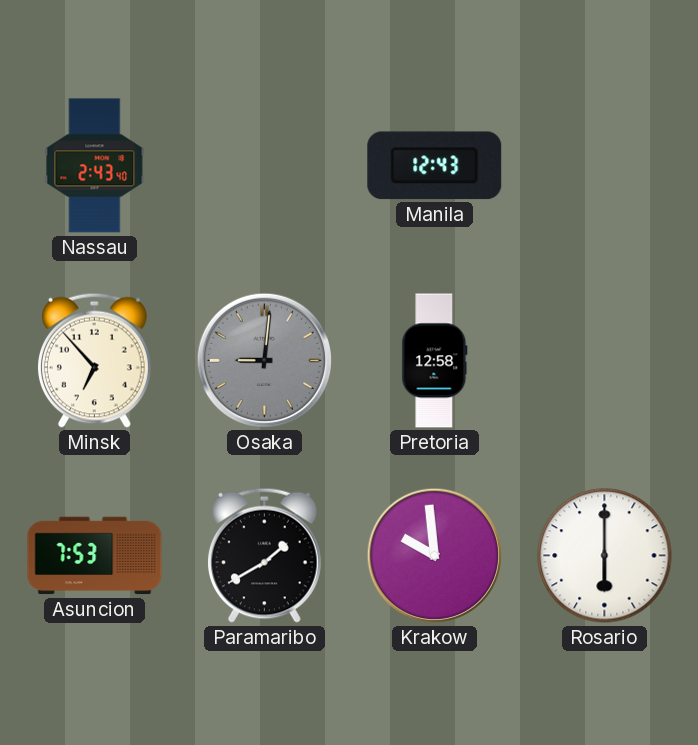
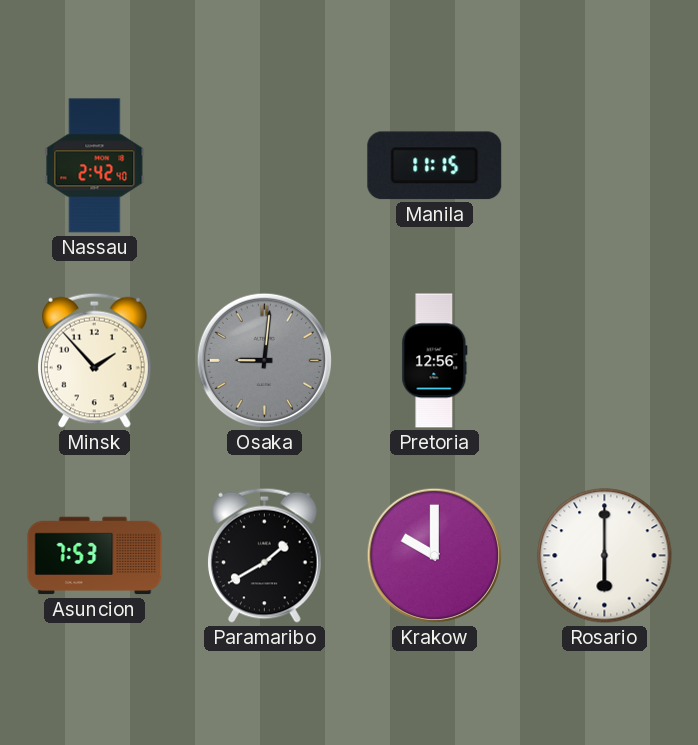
Nassau: 2:43 -> 2:42 (95, 166)
Manila: 12:43 -> 11:15 (435, 166)
Minsk: 6:53 -> 1:53 (95, 360)
Pretoria: 12:58 -> 12:56 (435, 361)
Krakow: 9:59 -> 10:00 (434, 555)
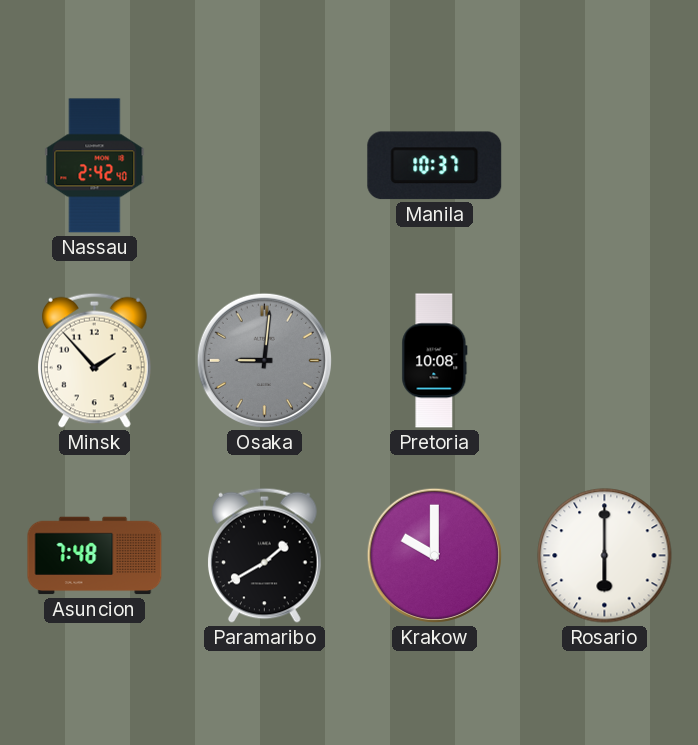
Manila: 11:15 -> 10:37 (435, 166)
Pretoria: 12:56 -> 10:08 (435, 361)
Asuncion: 7:53 -> 7:48 (95, 556)
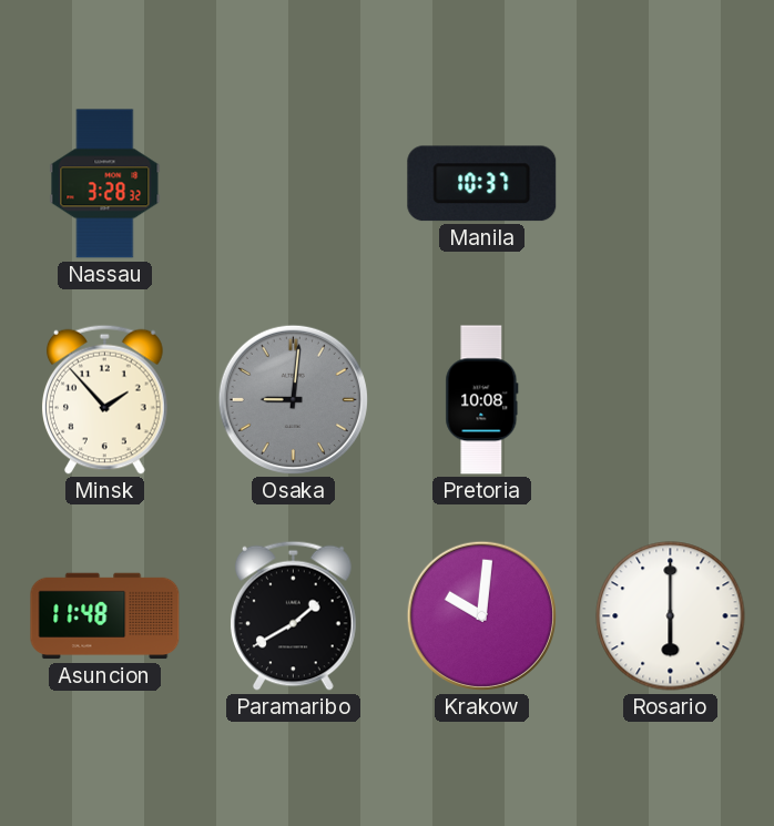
Nassau: 2:42 -> 3:28 (105, 184)
Asuncion: 7:48 -> 11:48 (105, 616)
Krakow: 10:00 -> 10:01 (481, 615)
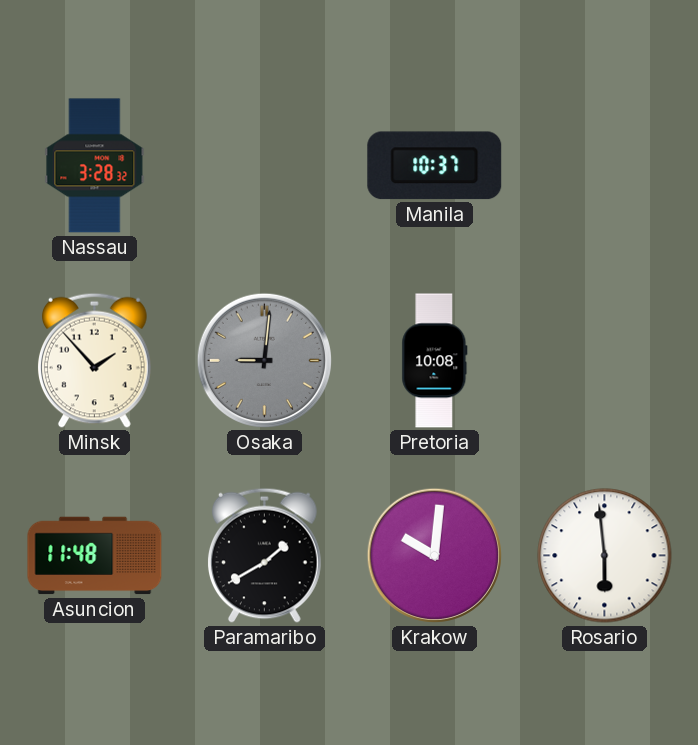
Rosario: 6:00 -> 5:59 (605, 556)
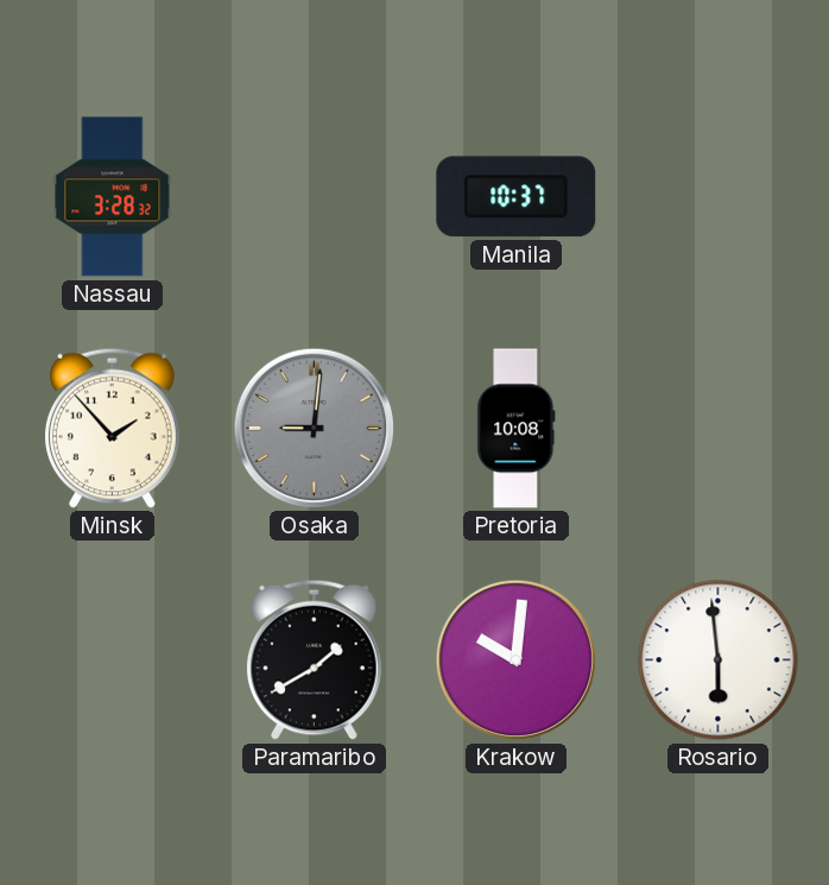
Asuncion: 11:48 -> none (95, 556)
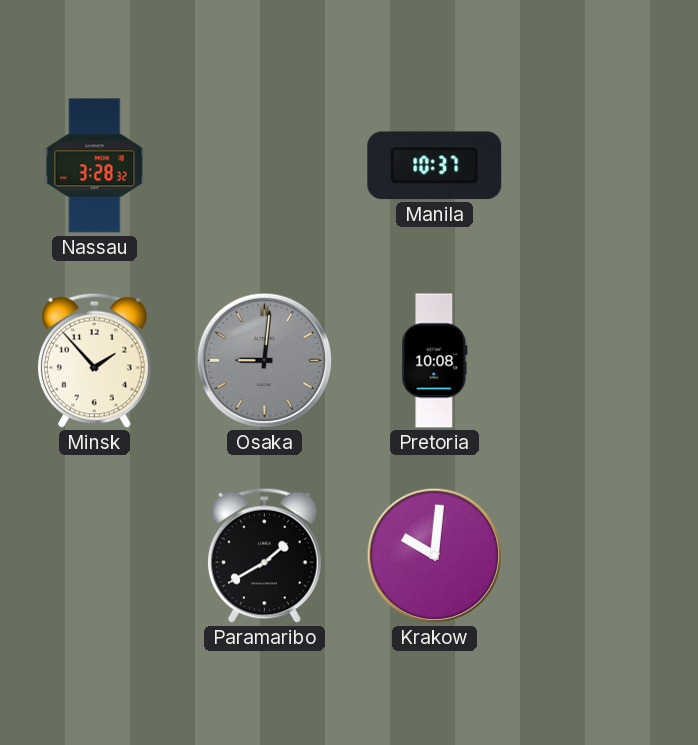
Rosario: 5:59 -> none (719, 660)
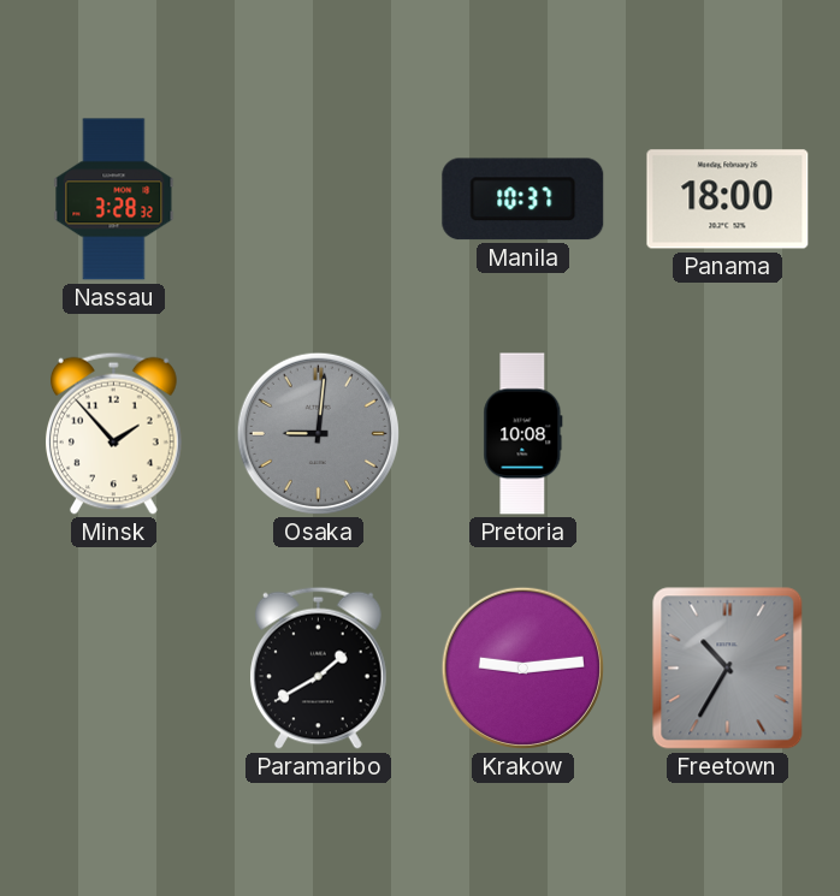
Panama: none -> 18:00 (728, 200)
Krakow: 10:01 -> 9:14 (522, 667)
Freetown: none -> 10:35 (728, 669)
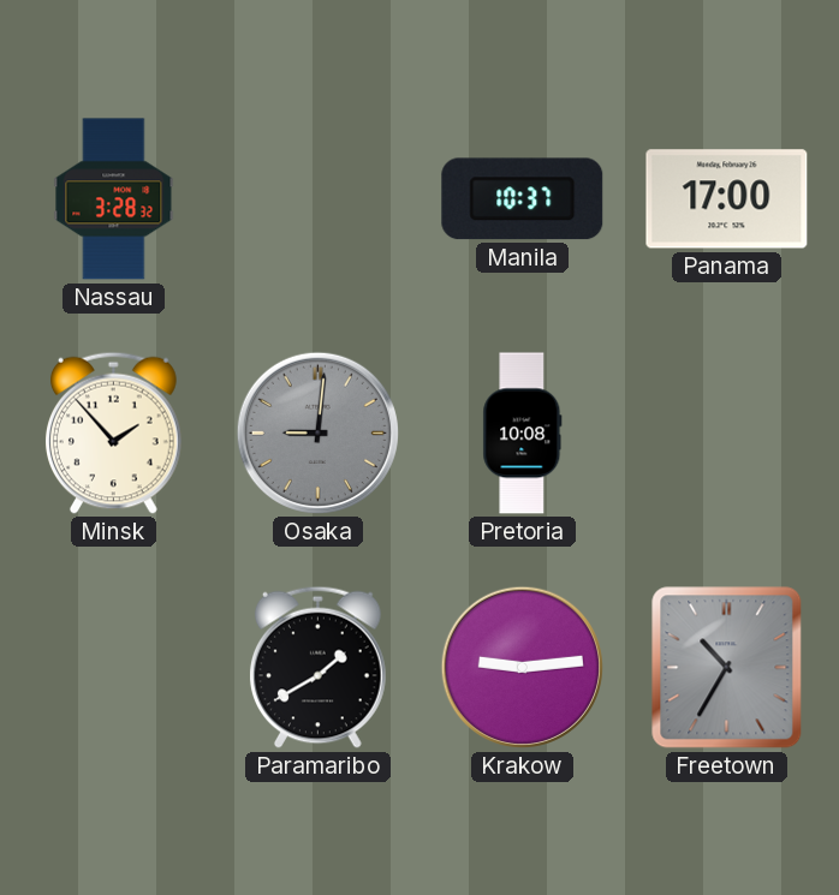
Panama: 18:00 -> 17:00 (727, 199)
